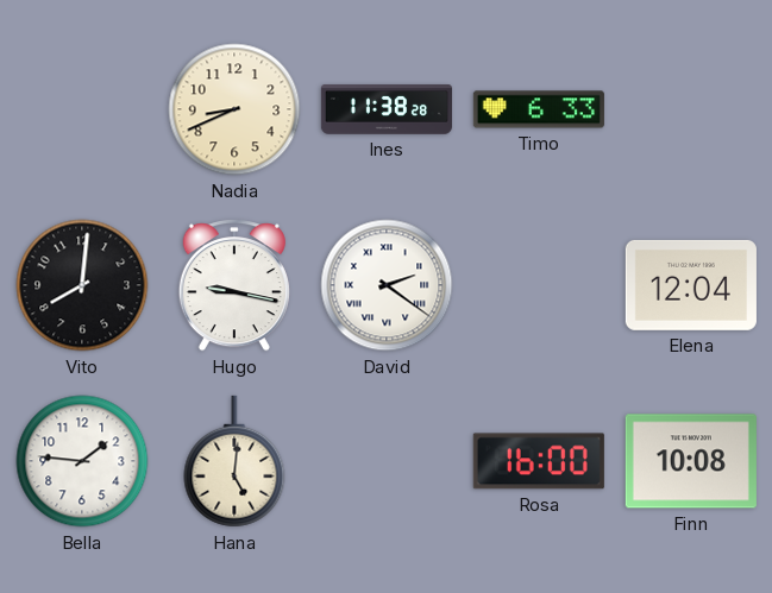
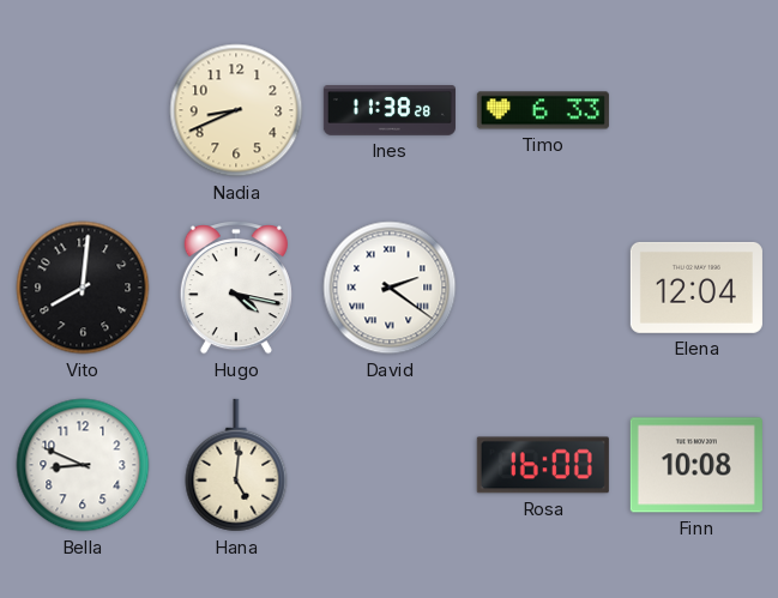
Hugo: 9:17 -> 4:17 (236, 288)
Bella: 1:46 -> 8:49 (83, 465)
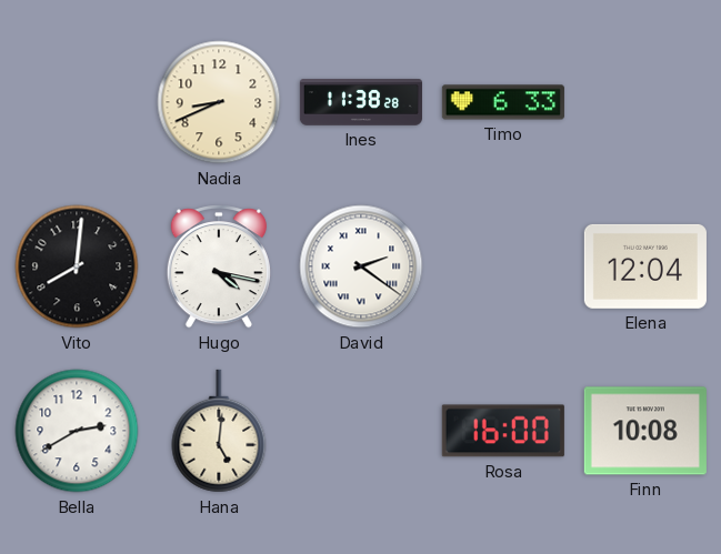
Bella: 8:49 -> 2:40 (77, 431)
